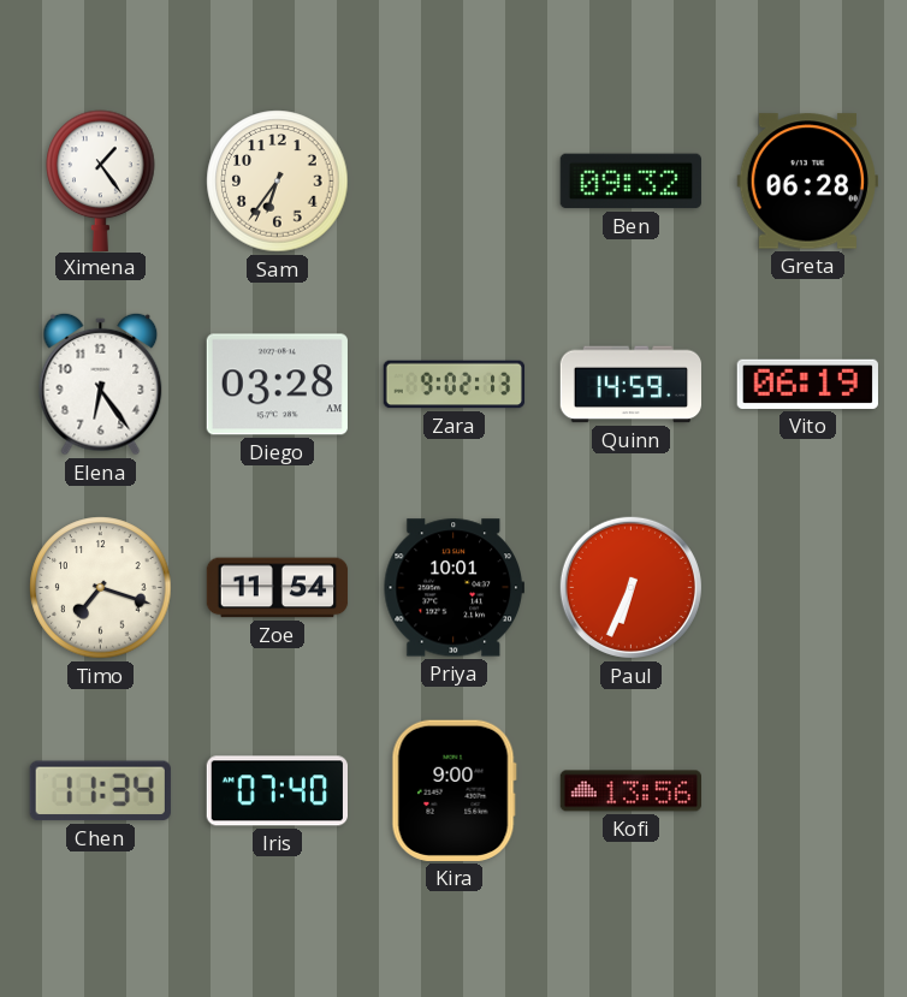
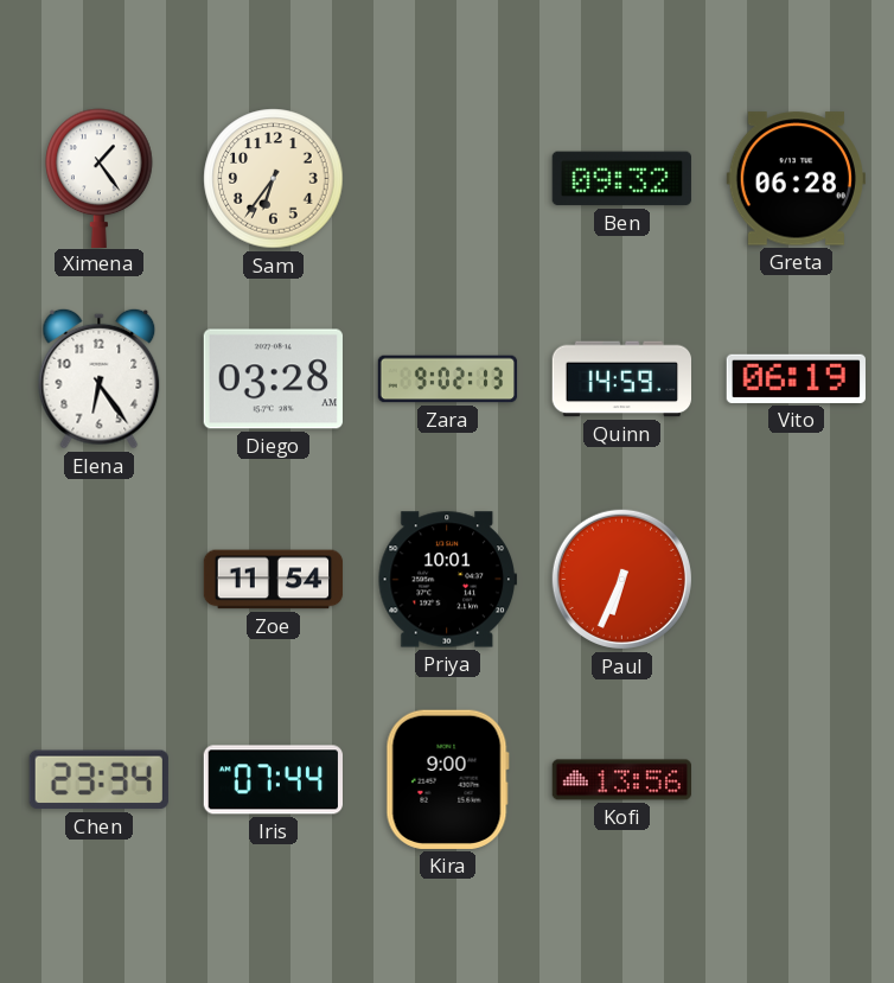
Timo: 7:18 -> none (101, 588)
Chen: 11:34 -> 23:34 (98, 780)
Iris: 07:40 -> 07:44 (273, 780)
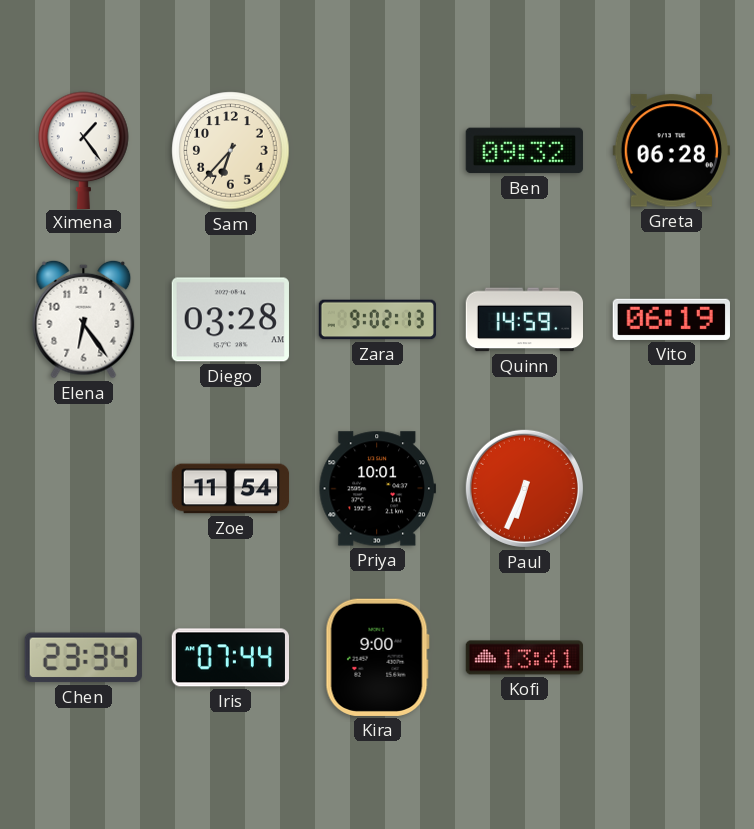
Sam: 6:36 -> 6:37 (231, 151)
Kofi: 13:56 -> 13:41 (524, 658)
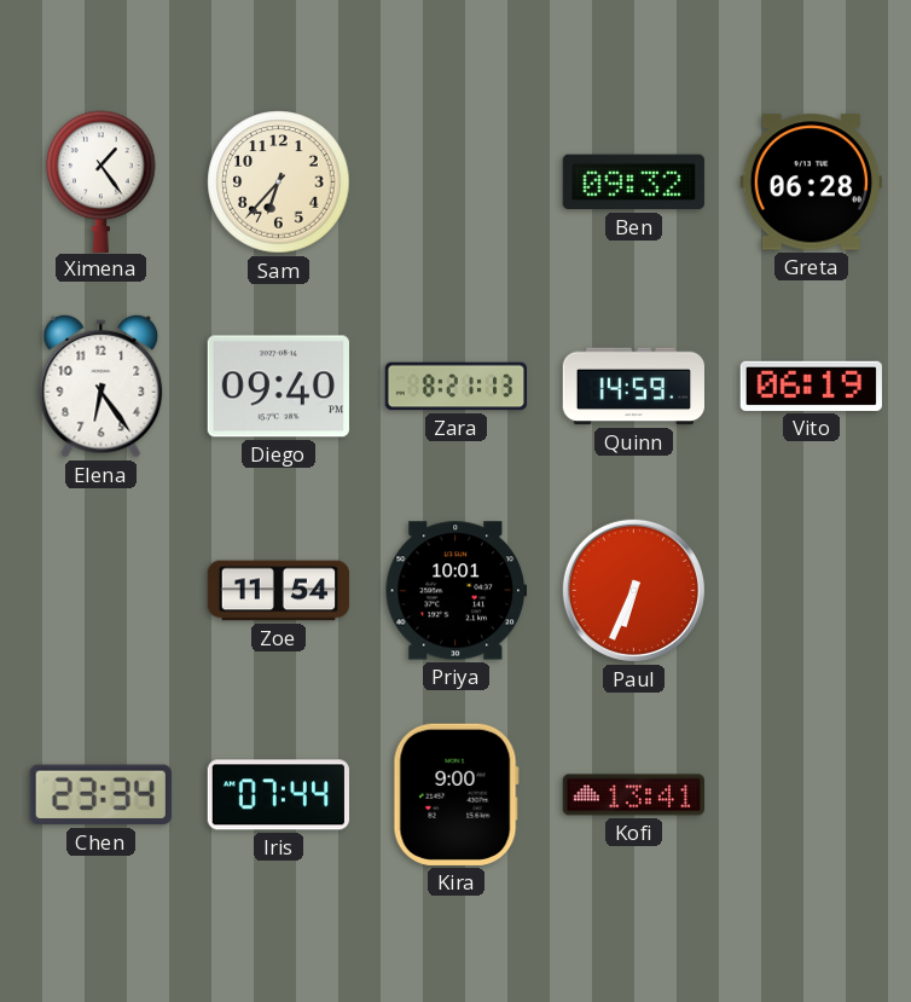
Diego: 03:28 -> 09:40 (278, 387)
Zara: 9:02 -> 8:21 (457, 387)
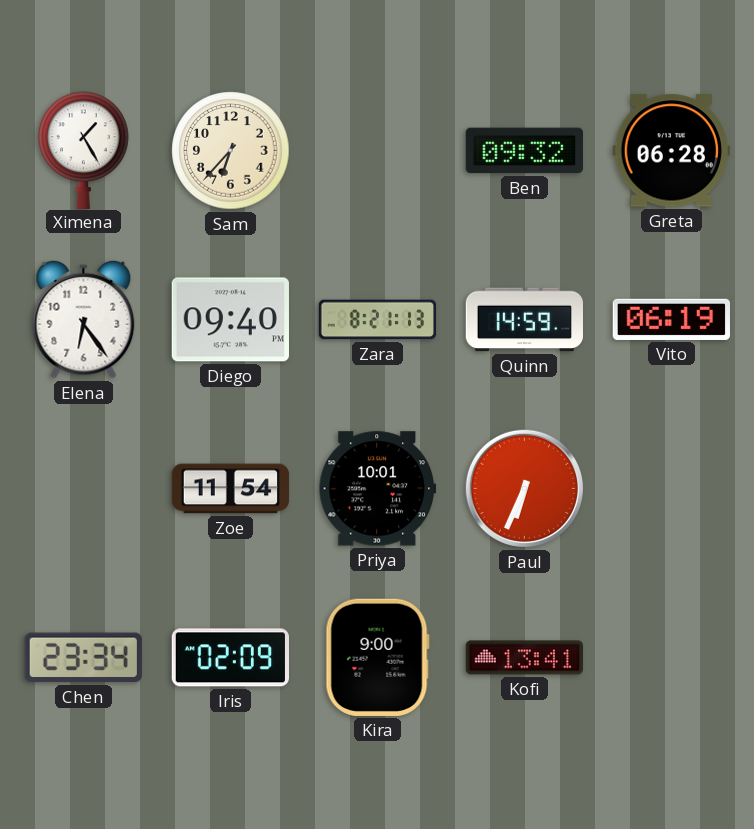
Ximena: 1:24 -> 1:25 (84, 150)
Iris: 07:44 -> 02:09 (230, 658)
